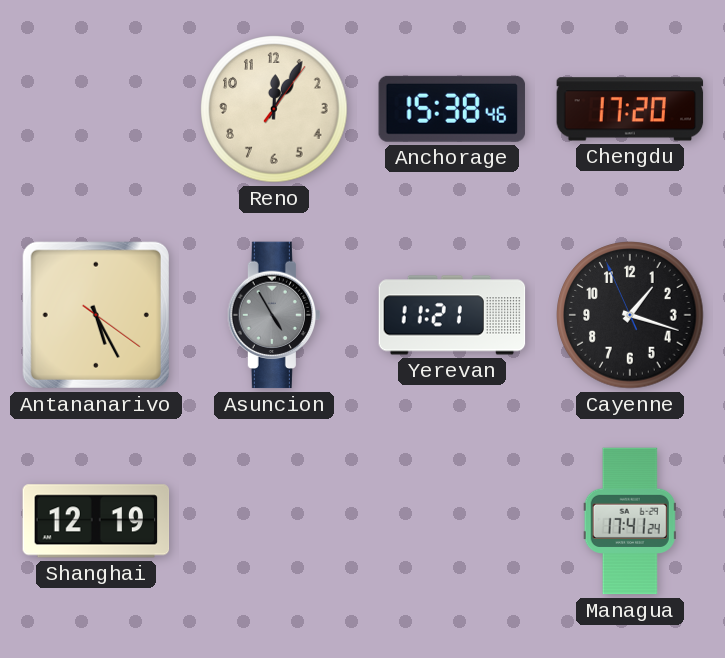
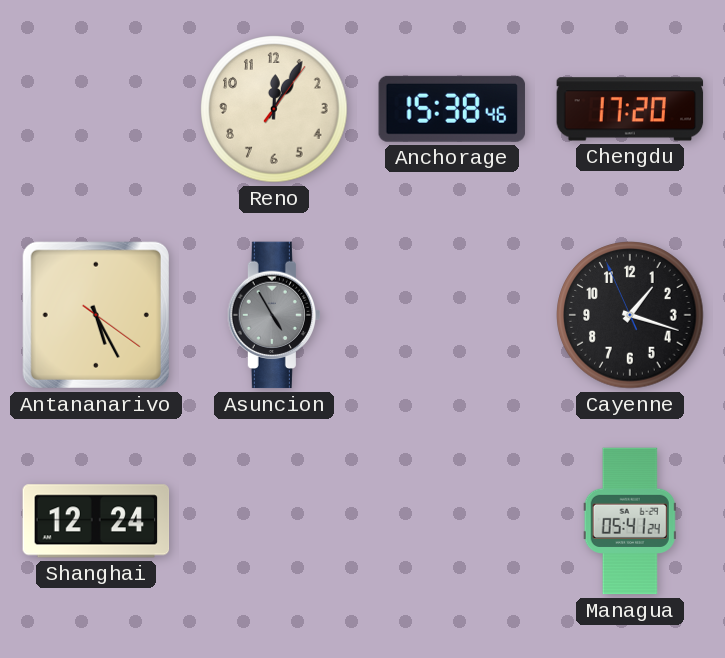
Yerevan: 11:21 -> none (452, 315)
Shanghai: 12:19 -> 12:24 (96, 521)
Managua: 17:41 -> 05:41 (630, 521)
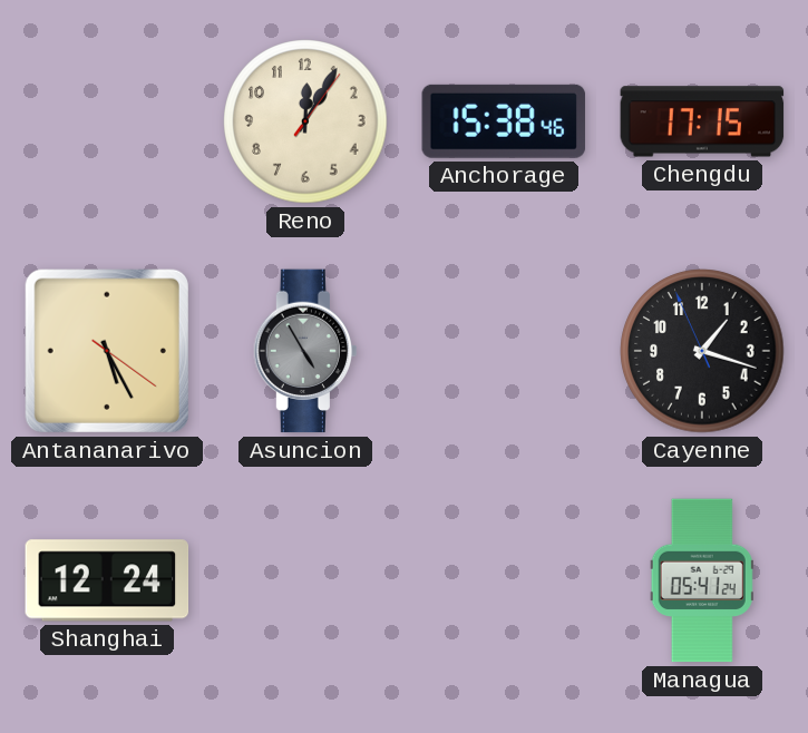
Chengdu: 17:20 -> 17:15 (702, 121)
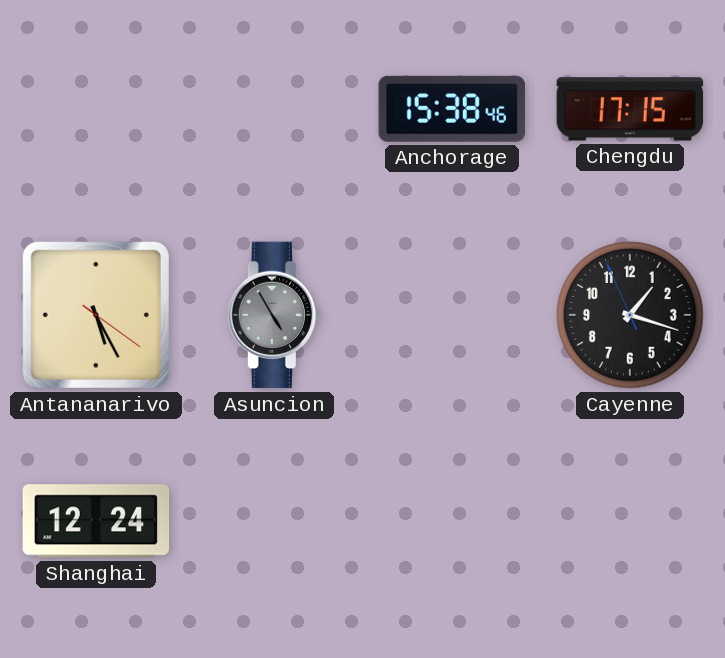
Reno: 12:05 -> none (305, 121)
Managua: 05:41 -> none (702, 580)
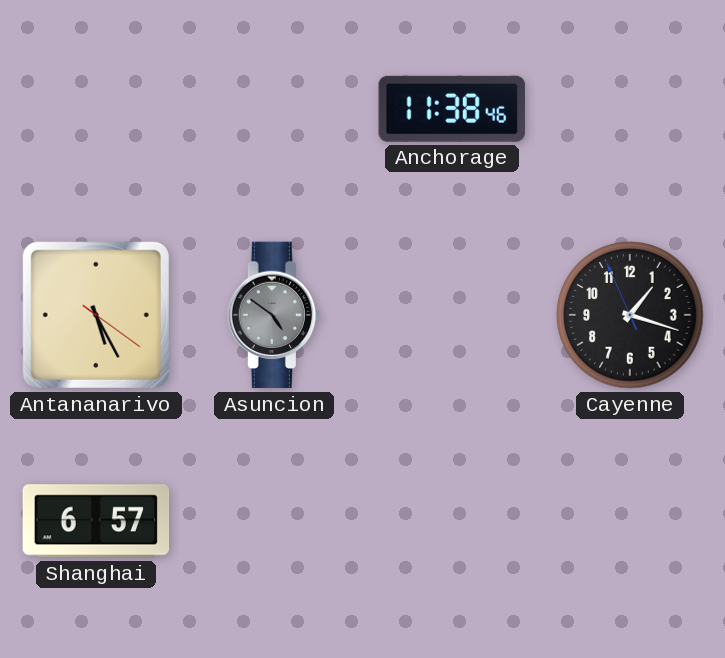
Anchorage: 15:38 -> 11:38 (452, 109)
Chengdu: 17:15 -> none (630, 109)
Asuncion: 4:55 -> 4:51 (273, 315)
Shanghai: 12:24 -> 6:57 (96, 521)
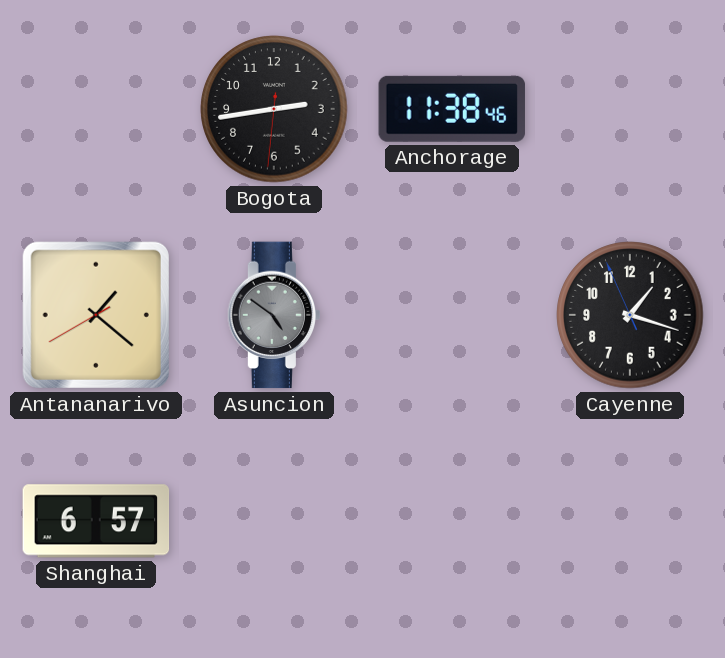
Bogota: none -> 2:43 (274, 109)
Antananarivo: 5:25 -> 1:21 (96, 315)
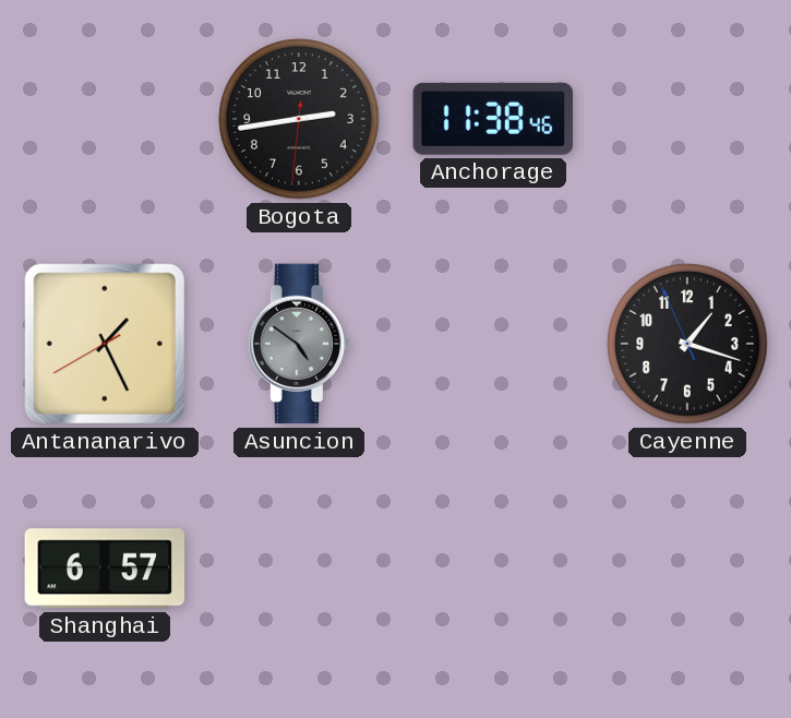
Antananarivo: 1:21 -> 1:25 (105, 344)
